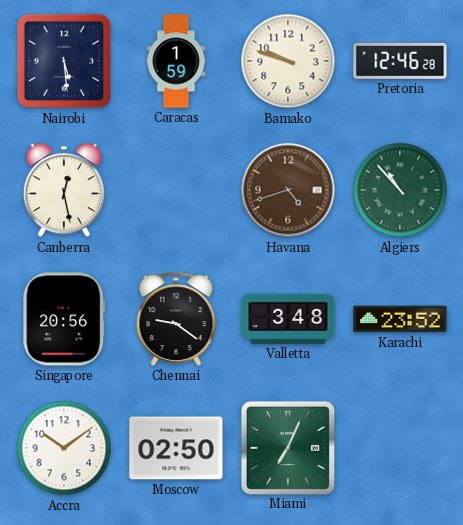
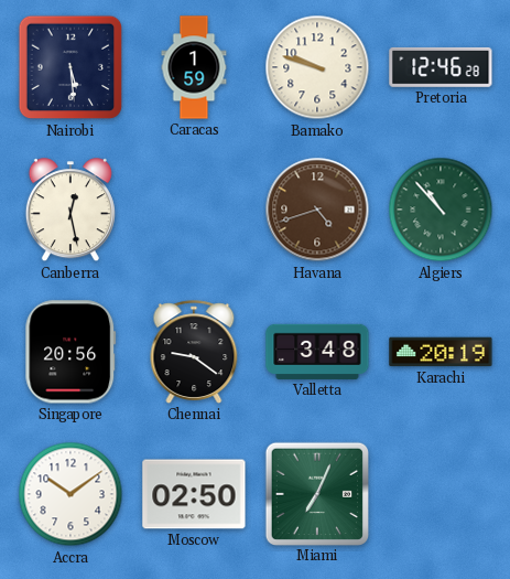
Karachi: 23:52 -> 20:19 (441, 352)
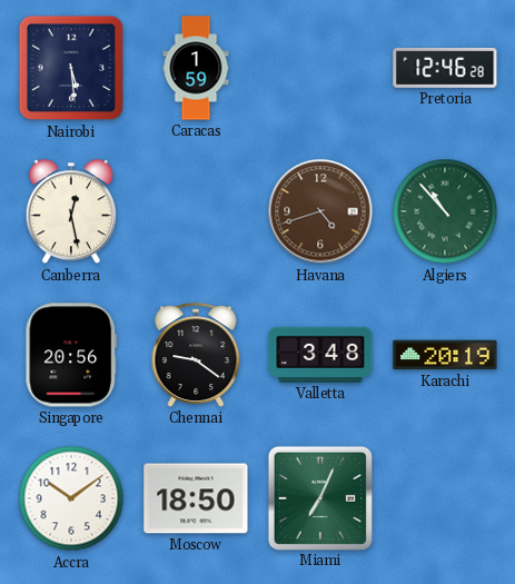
Bamako: 9:48 -> none (317, 67)
Moscow: 02:50 -> 18:50 (196, 498)
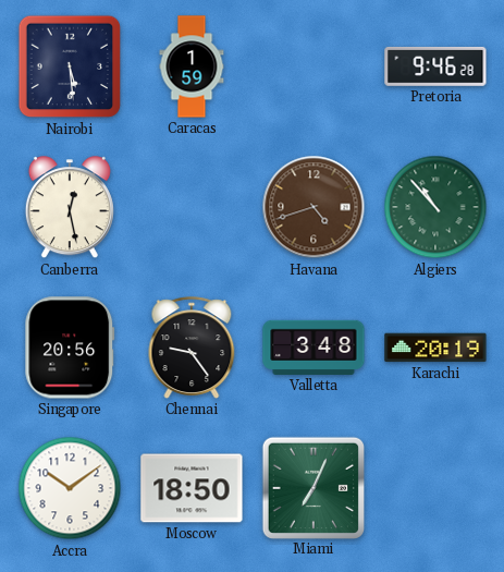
Pretoria: 12:46 -> 9:46 (435, 66)
Chennai: 9:21 -> 9:24 (192, 348)
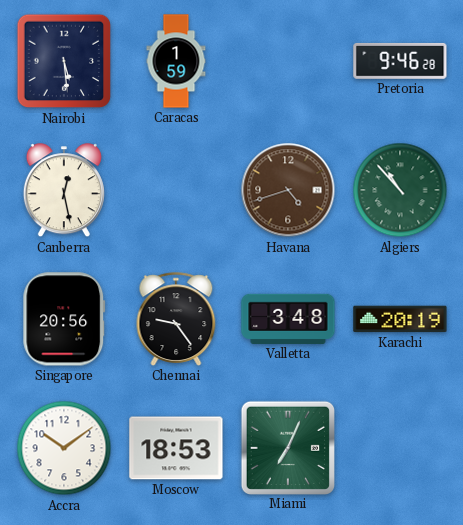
Moscow: 18:50 -> 18:53 (176, 448)
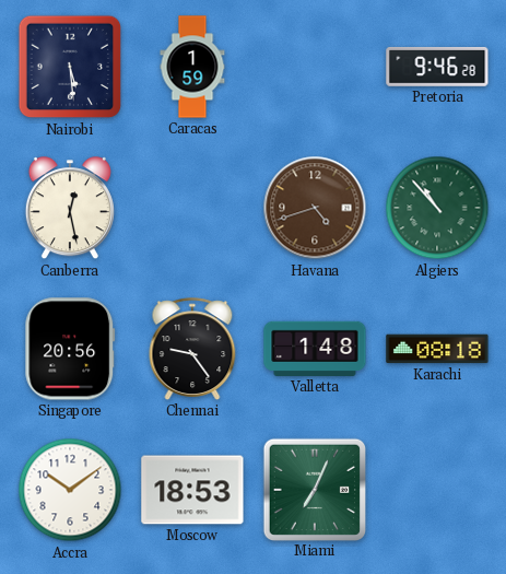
Valletta: 3:48 -> 1:48 (315, 349)
Karachi: 20:19 -> 08:18 (437, 349)
